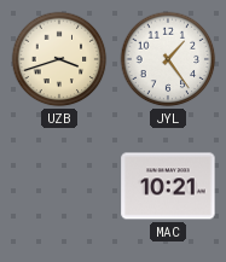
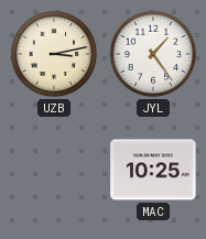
UZB: 3:42 -> 3:13 (54, 54)
MAC: 10:21 -> 10:25 (153, 170)
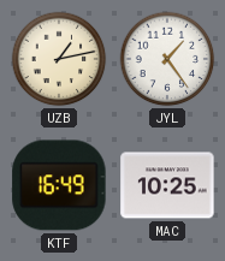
UZB: 3:13 -> 1:13 (59, 59)
KTF: none -> 16:49 (59, 185)
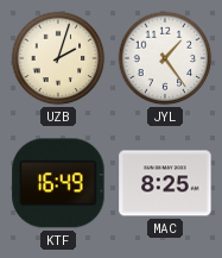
UZB: 1:13 -> 2:03 (58, 58)
MAC: 10:25 -> 8:25 (165, 183)
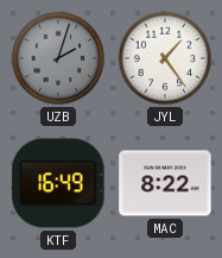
UZB dial: cream -> grey (58, 58)
MAC: 8:25 -> 8:22 (165, 183)
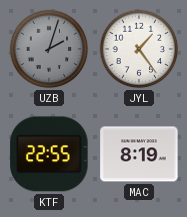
KTF: 16:49 -> 22:55 (49, 154)
MAC: 8:22 -> 8:19 (139, 154)
